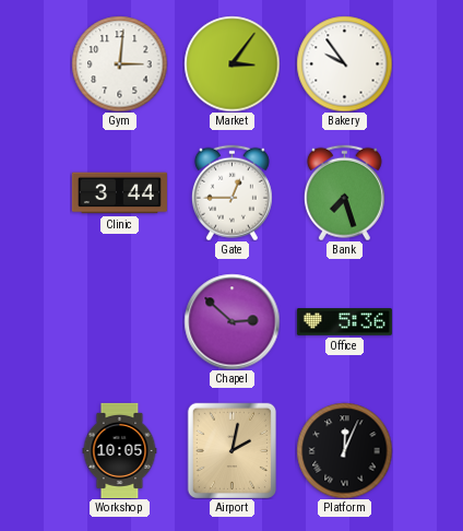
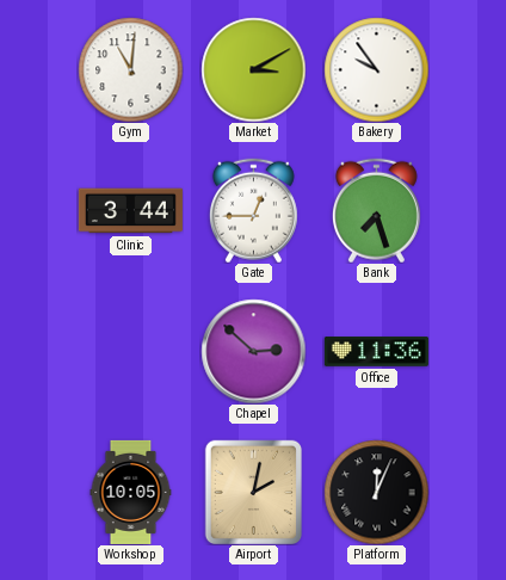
Gym: 3:01 -> 11:01 (130, 69)
Market: 3:06 -> 3:10 (253, 69)
Office: 5:36 -> 11:36 (376, 352)
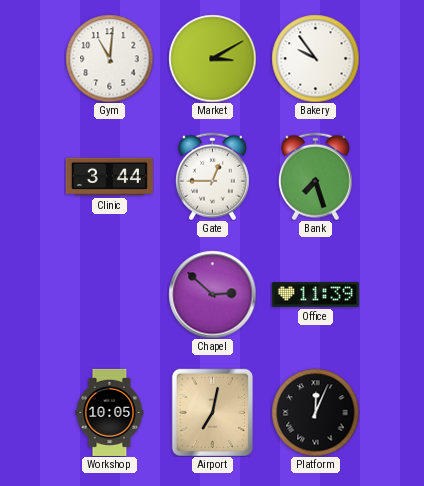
Office: 11:36 -> 11:39 (315, 295)
Airport: 2:02 -> 7:02 (212, 412)
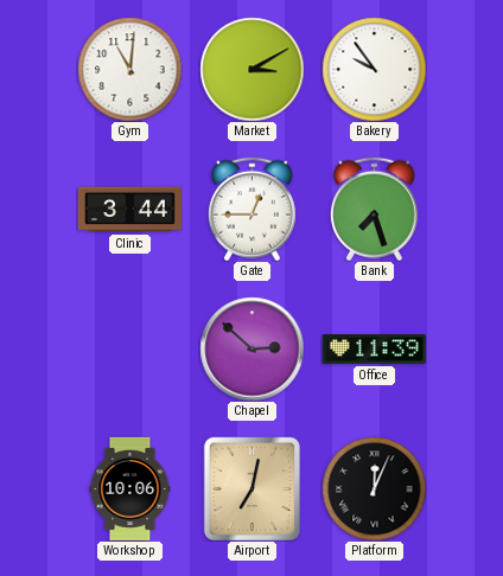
Workshop: 10:05 -> 10:06 (130, 488)
